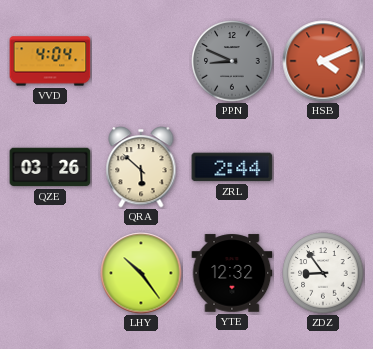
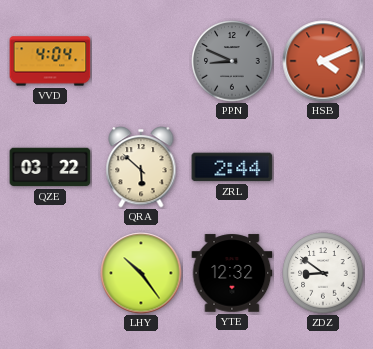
QZE: 03:26 -> 03:22 (50, 167)
ZDZ: 8:54 -> 8:51 (323, 273)
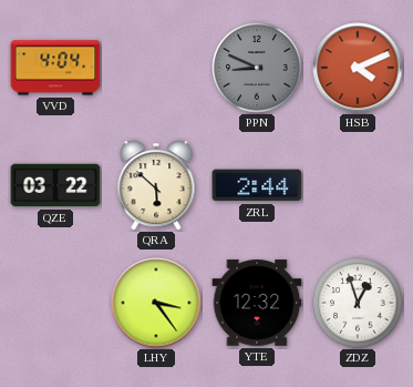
LHY: 10:24 -> 3:24 (156, 303)
ZDZ: 8:51 -> 12:57 (358, 303)
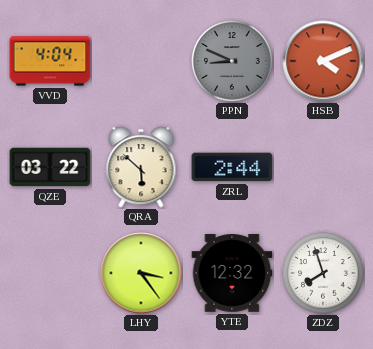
ZDZ: 12:57 -> 7:57 (323, 273)
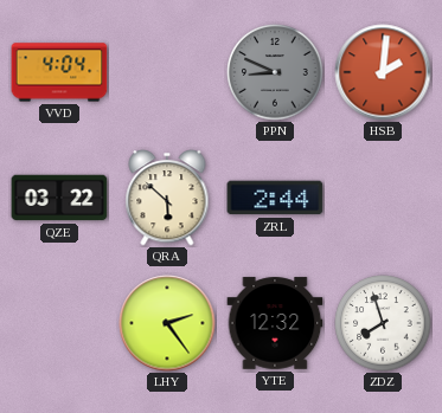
HSB: 4:11 -> 2:01 (383, 72)
LHY: 3:24 -> 2:24 (167, 323)
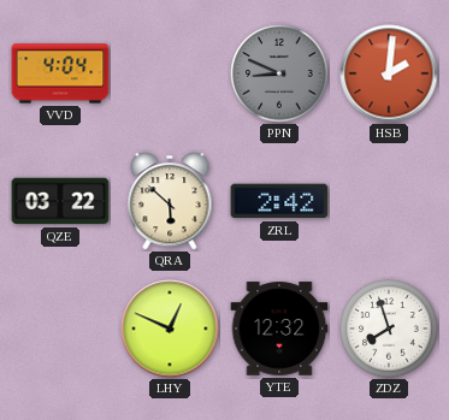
ZRL: 2:44 -> 2:42 (279, 201)
LHY: 2:24 -> 12:49 (170, 329)
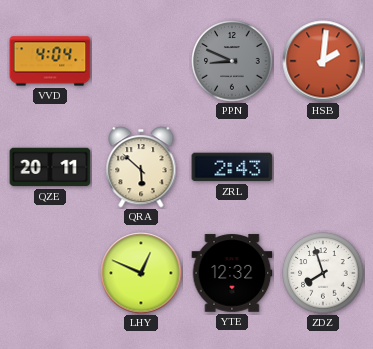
QZE: 03:22 -> 20:11 (50, 167)
ZRL: 2:42 -> 2:43 (232, 167)
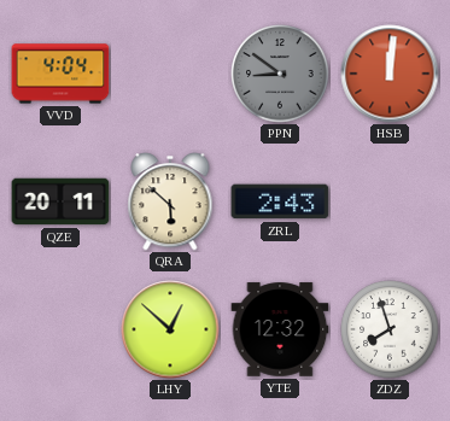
PPN: 8:49 -> 8:51 (280, 74)
HSB: 2:01 -> 12:01 (390, 74)
LHY: 12:49 -> 12:52 (170, 329)
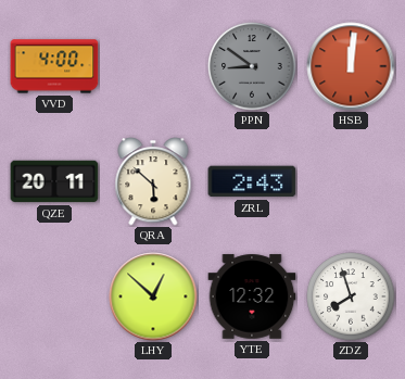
VVD: 4:04 -> 4:00 (54, 66)
